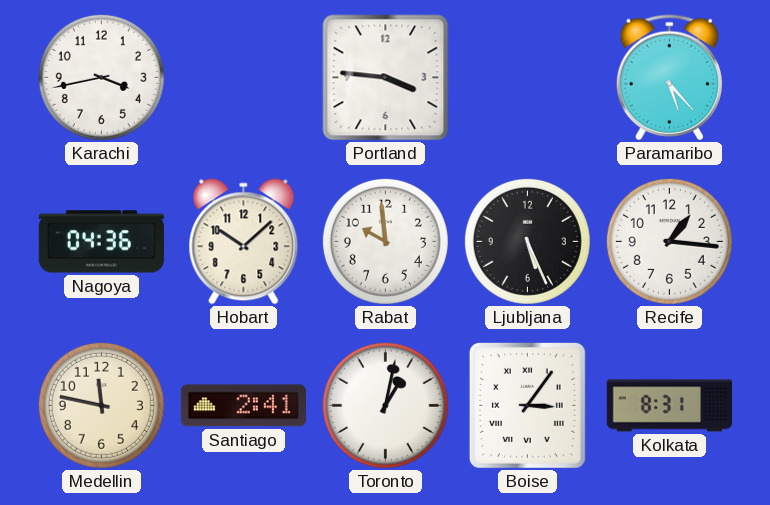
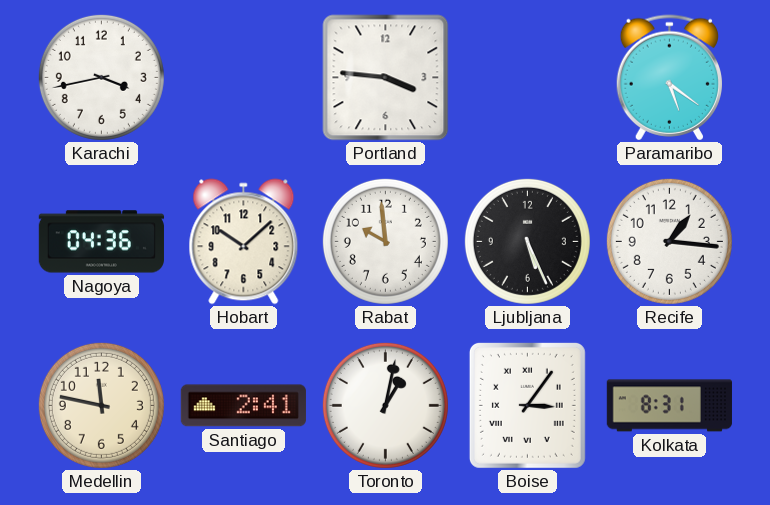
Paramaribo: 5:23 -> 5:21 (669, 78)
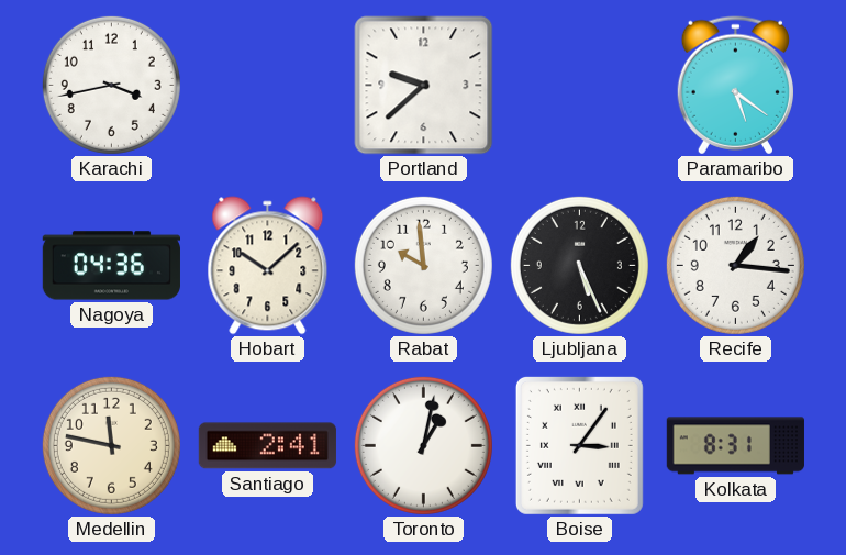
Portland: 3:46 -> 9:38 (424, 86)
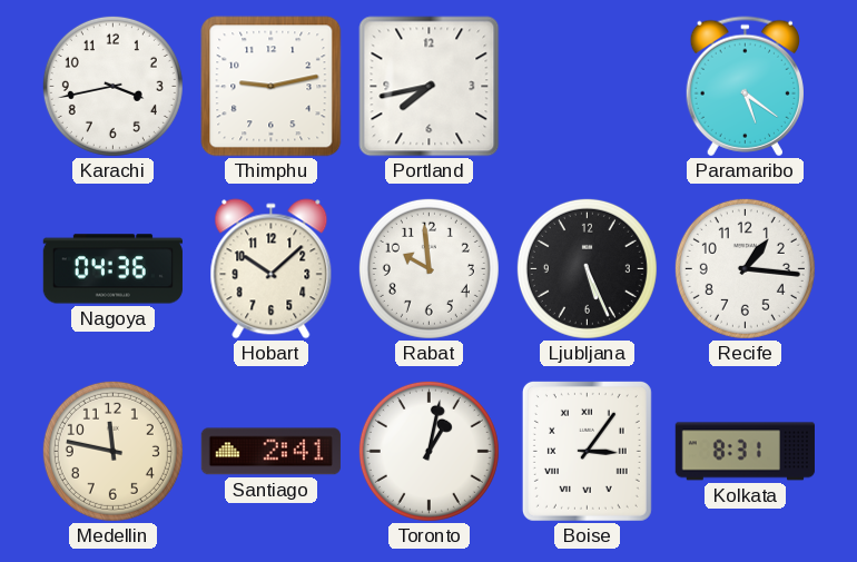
Thimphu: none -> 9:13 (272, 87)
Portland: 9:38 -> 7:43 (430, 87)
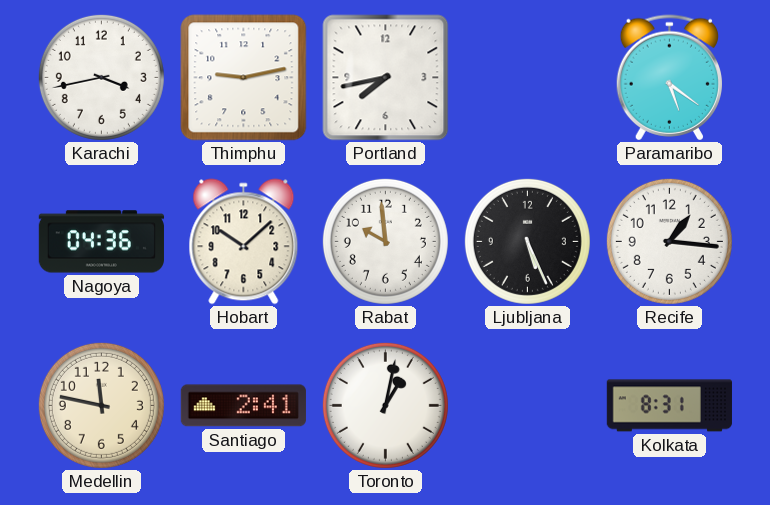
Boise: 3:06 -> none (587, 451)
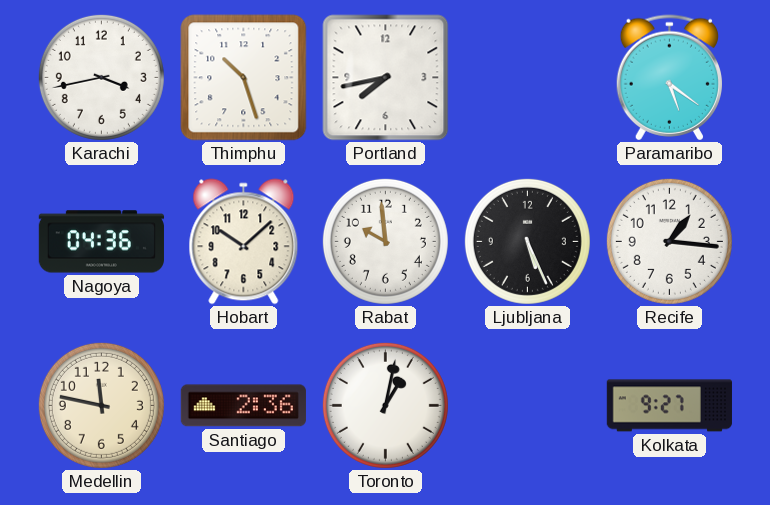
Thimphu: 9:13 -> 10:27 (244, 78)
Santiago: 2:41 -> 2:36 (243, 406)
Kolkata: 8:31 -> 9:27 (669, 406)
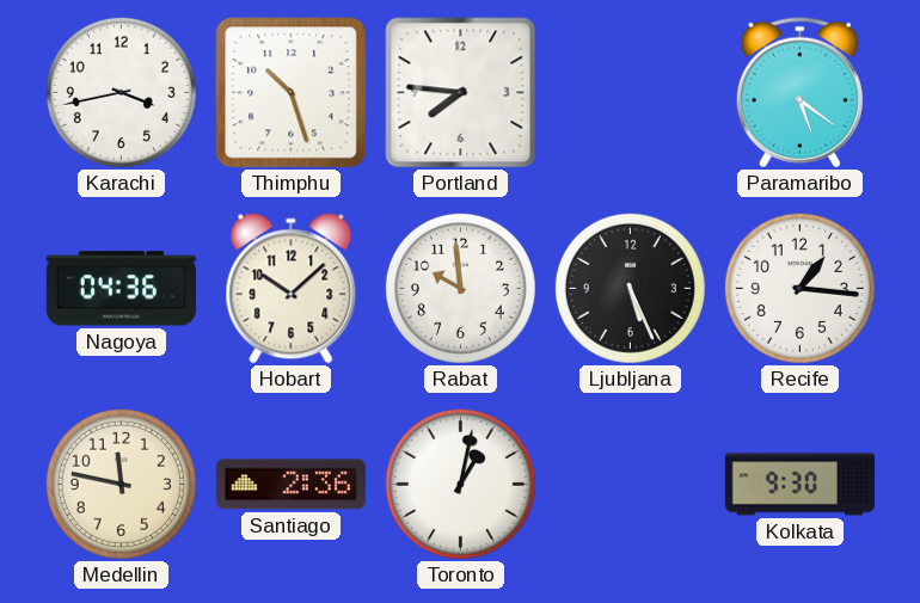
Portland: 7:43 -> 7:46 (461, 93)
Kolkata: 9:27 -> 9:30 (799, 485)
